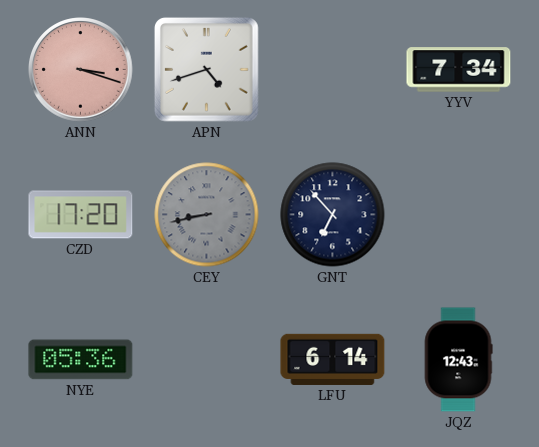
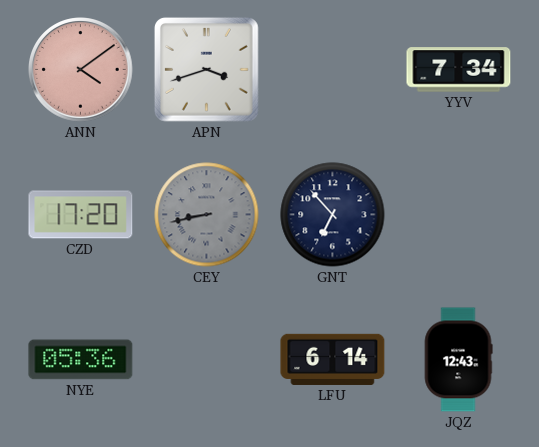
ANN: 3:18 -> 4:09 (81, 70)
APN: 4:42 -> 3:42 (206, 69)
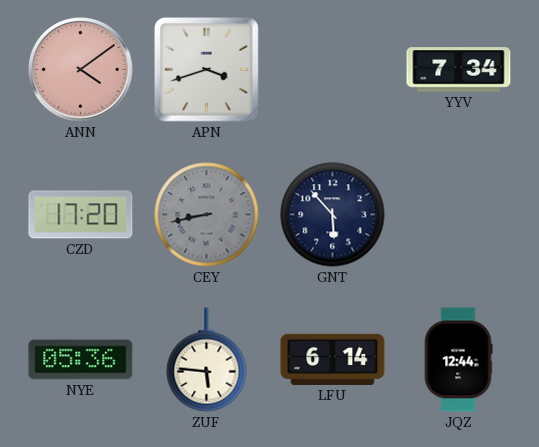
GNT: 6:53 -> 5:53 (333, 215)
ZUF: none -> 5:46 (207, 360)
JQZ: 12:43 -> 12:44 (458, 360)
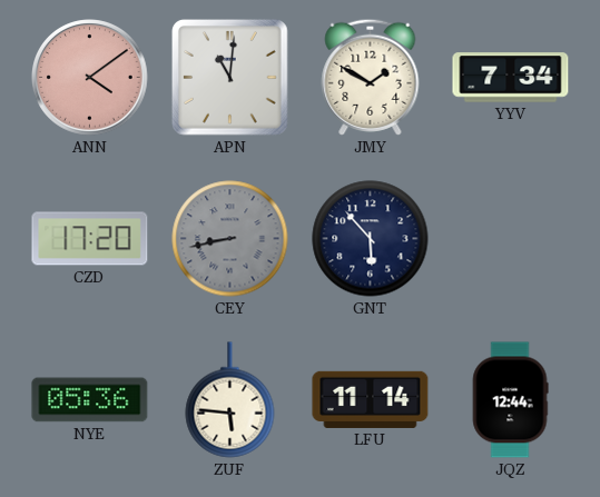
APN: 3:42 -> 11:01 (229, 77)
JMY: none -> 1:50 (371, 77)
LFU: 6:14 -> 11:14 (371, 399)
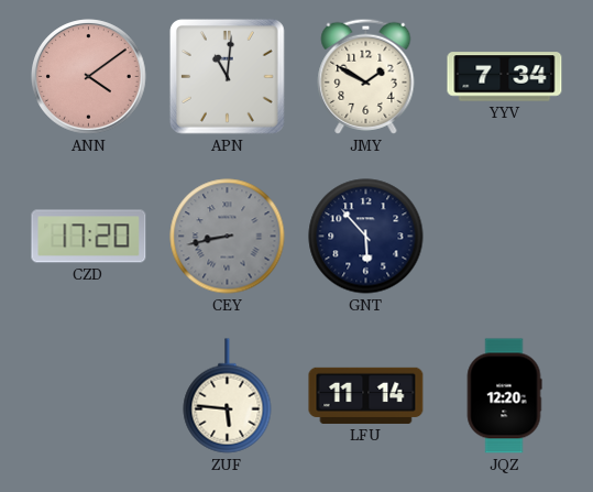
NYE: 05:36 -> none (90, 400)
JQZ: 12:44 -> 12:20 (504, 396)
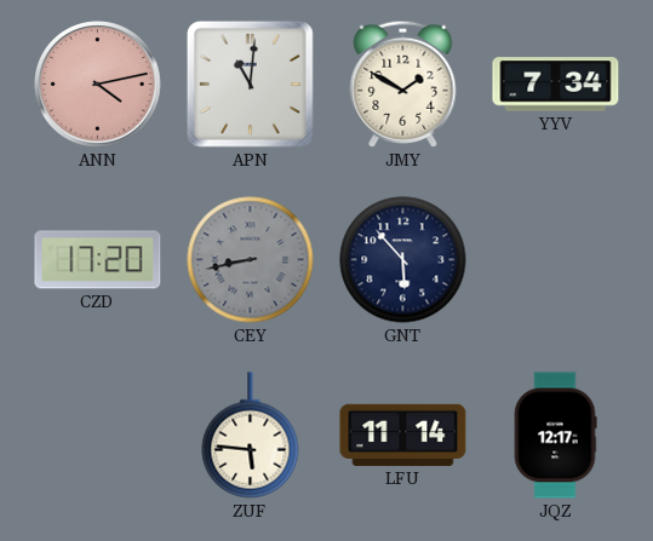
ANN: 4:09 -> 4:13 (98, 85)
JQZ: 12:20 -> 12:17 (555, 436)
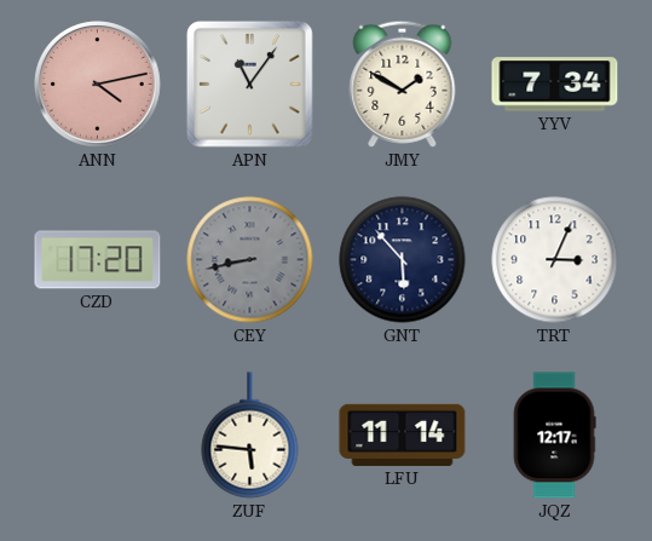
APN: 11:01 -> 11:06 (249, 84)
TRT: none -> 3:04 (555, 260)
